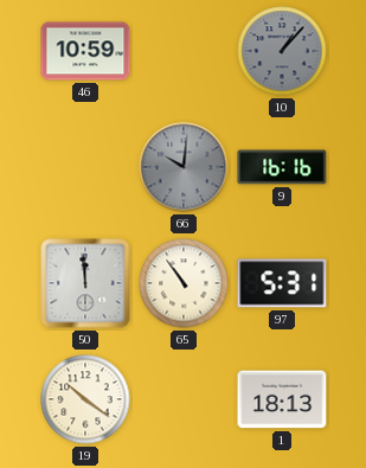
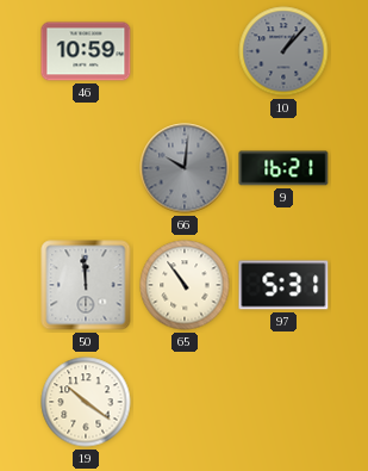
9: 16:16 -> 16:21 (283, 168)
1: 18:13 -> none (282, 399)
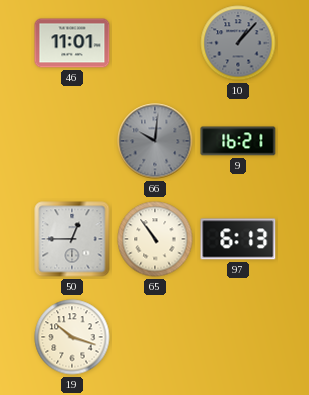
46: 10:59 -> 11:01 (72, 43)
50: 11:59 -> 12:45 (72, 239)
97: 5:31 -> 6:13 (238, 239)
19: 10:21 -> 10:18 (72, 337)
